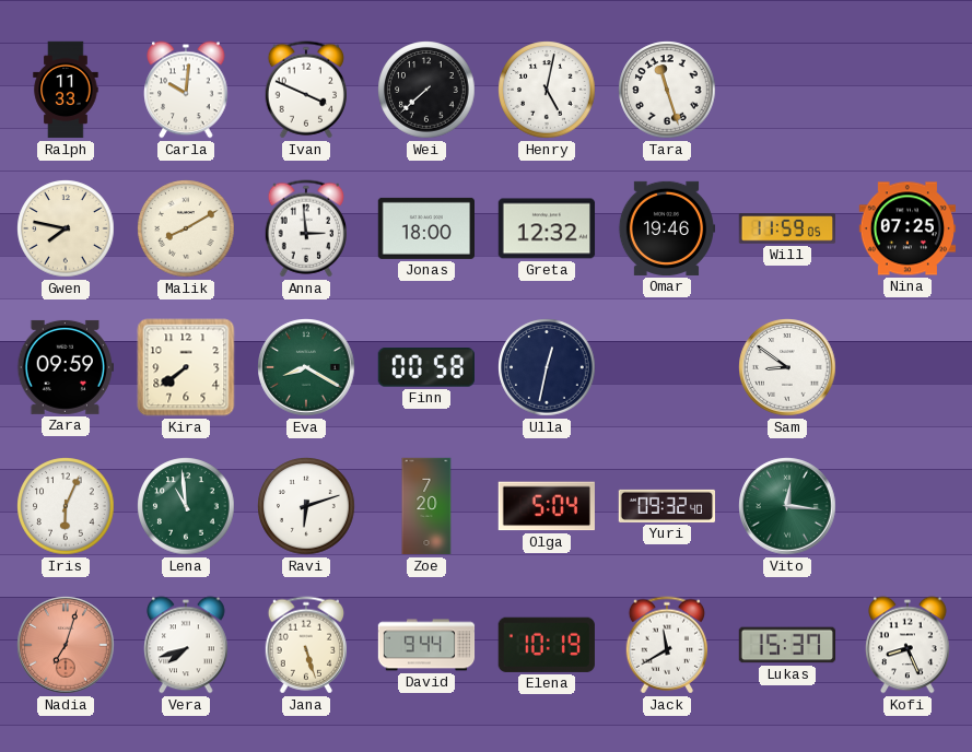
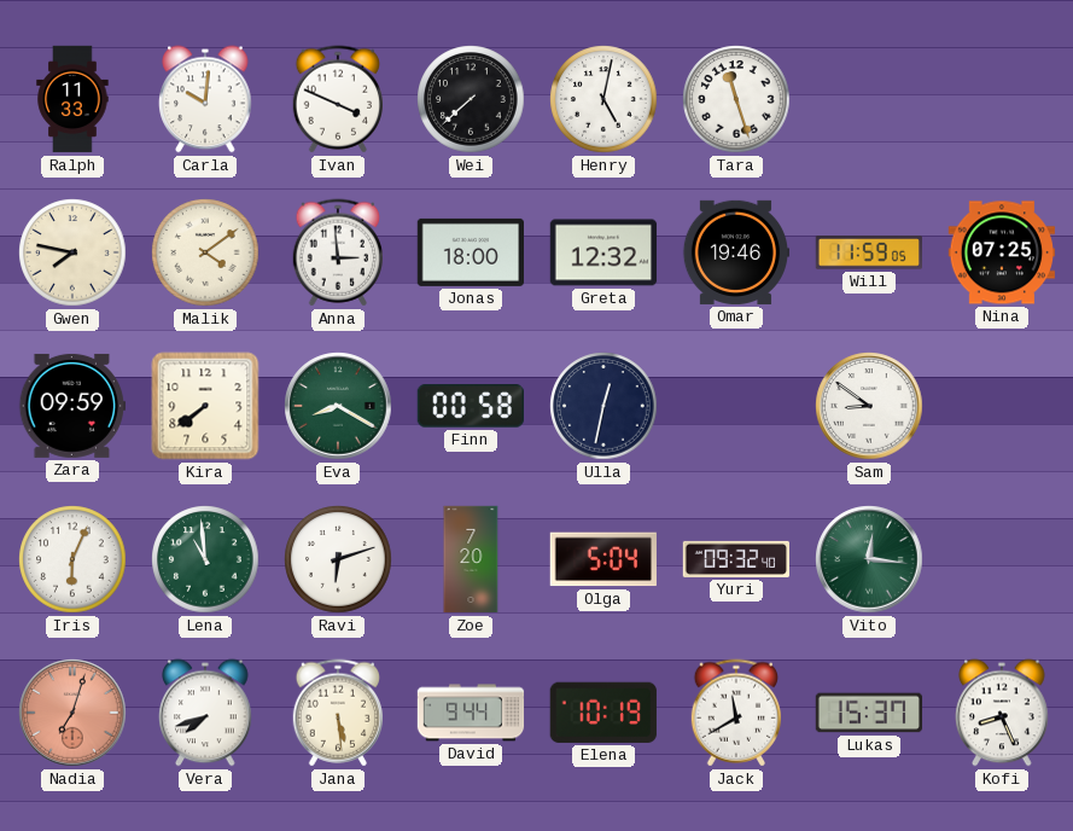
Malik: 8:10 -> 4:09 (205, 252)
Jana: 5:27 -> 5:29 (338, 713)
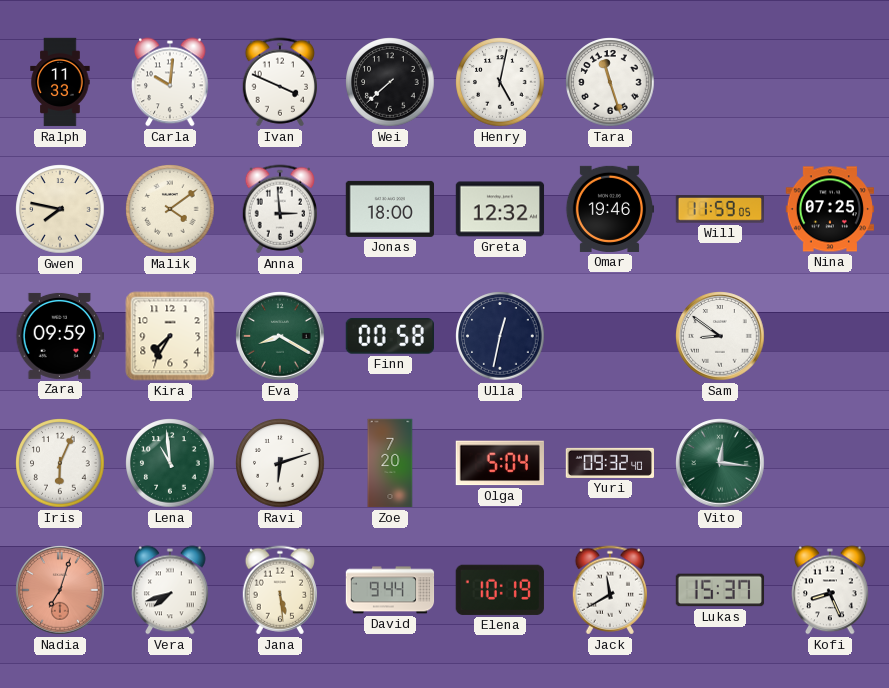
Kira: 7:39 -> 7:35 (170, 336)
